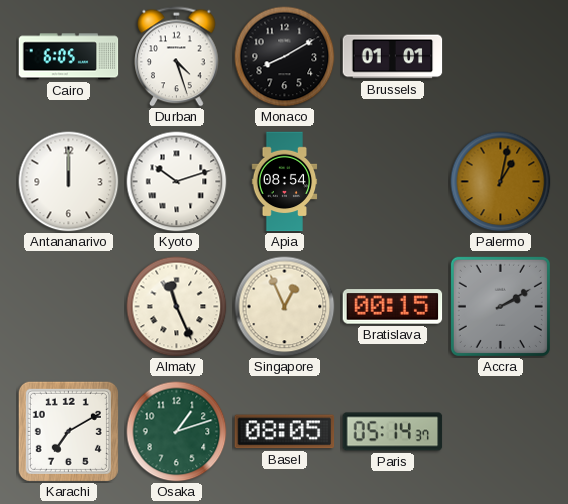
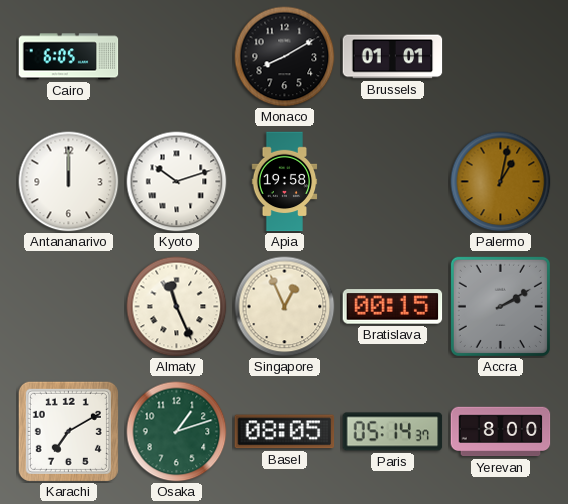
Durban: 4:27 -> none (177, 57)
Apia: 08:54 -> 19:58 (285, 182)
Yerevan: none -> 8:00 (501, 432)
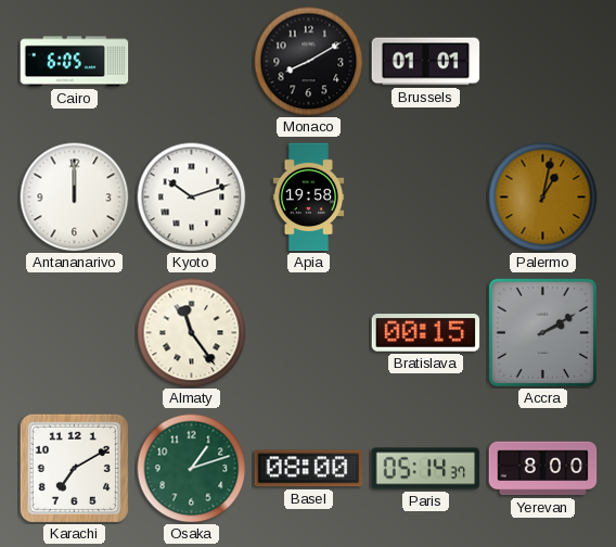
Almaty: 11:26 -> 11:24 (192, 333)
Singapore: 12:56 -> none (285, 307)
Basel: 08:05 -> 08:00 (309, 469)
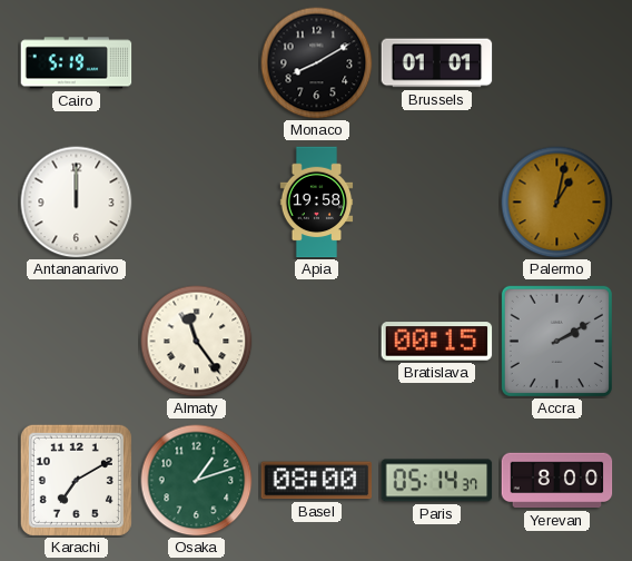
Cairo: 6:05 -> 5:19 (77, 63)
Kyoto: 10:12 -> none (192, 198)
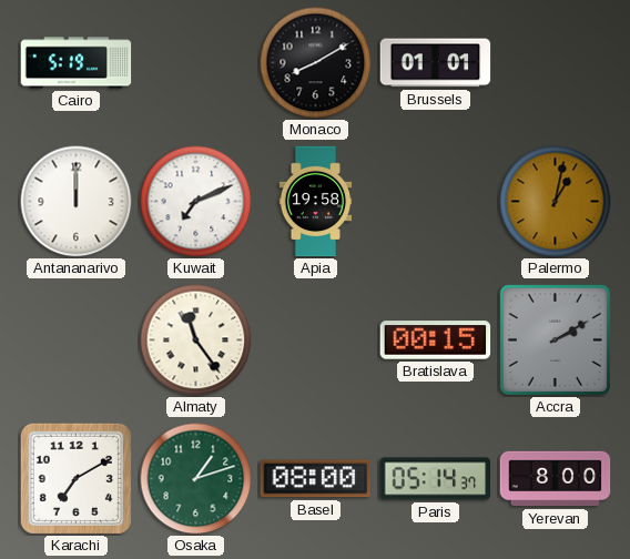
Kuwait: none -> 7:11 (196, 202)
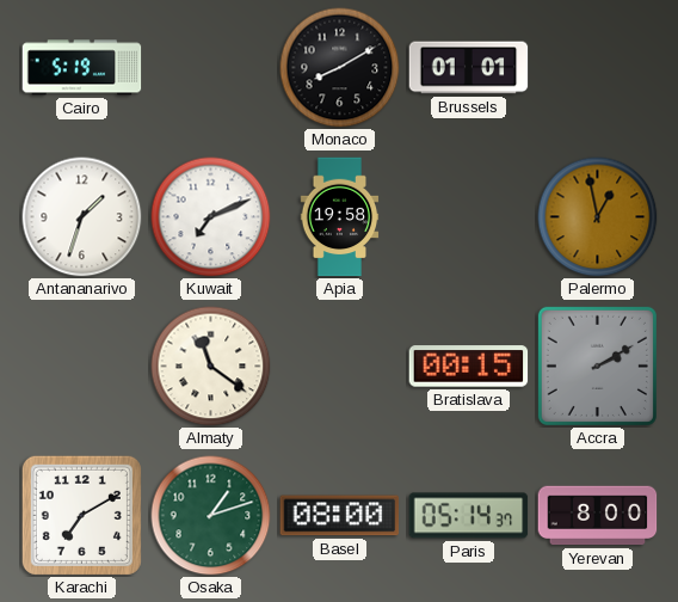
Antananarivo: 12:00 -> 1:33 (82, 217)
Palermo: 1:02 -> 12:58 (598, 217)
Almaty: 11:24 -> 11:21 (211, 367)
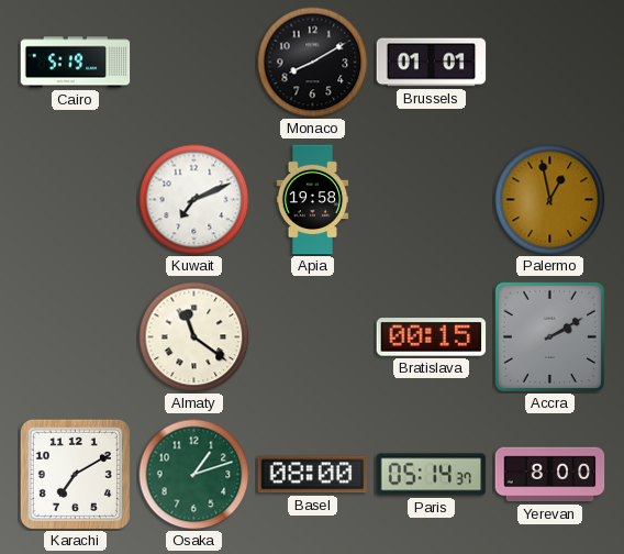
Antananarivo: 1:33 -> none (82, 217)
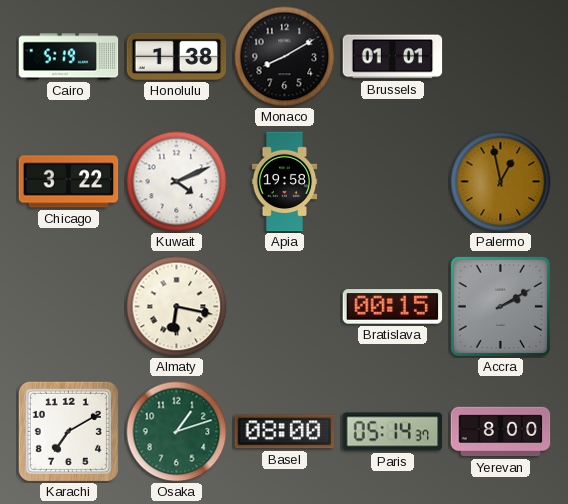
Honolulu: none -> 1:38 (177, 56)
Chicago: none -> 3:22 (69, 182)
Kuwait: 7:11 -> 4:11 (177, 182)
Almaty: 11:21 -> 6:17 (177, 307)
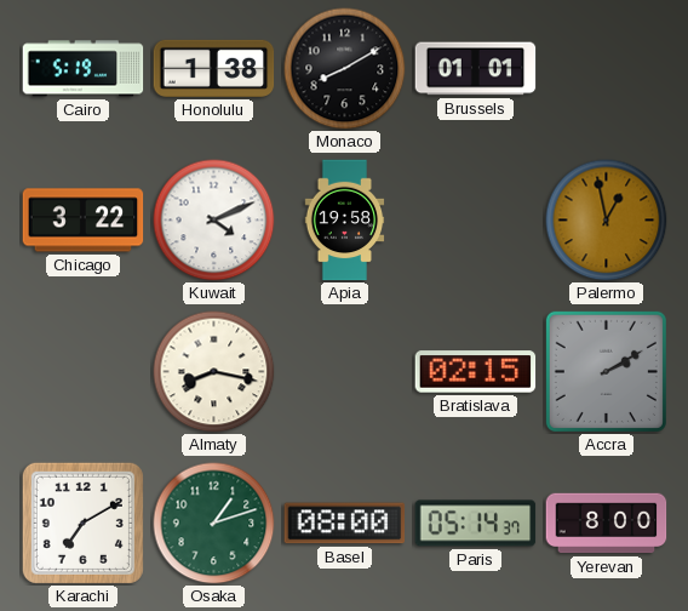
Almaty: 6:17 -> 8:17 (214, 372)
Bratislava: 00:15 -> 02:15 (476, 372)
